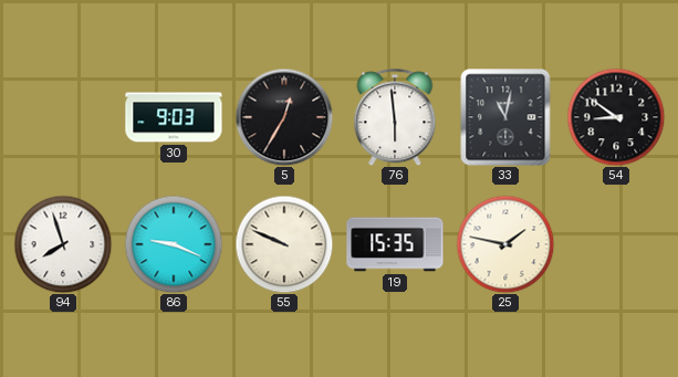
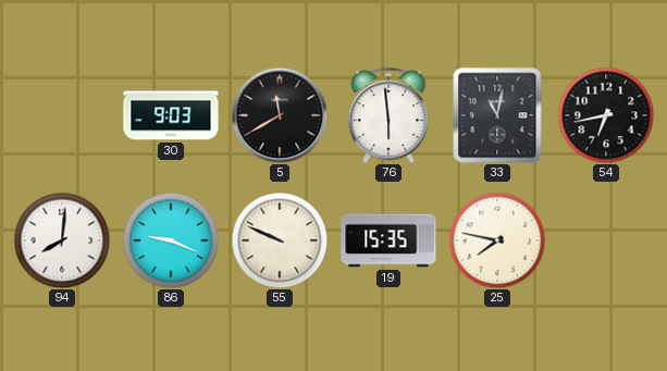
5: 12:35 -> 11:40 (280, 115)
54: 8:51 -> 6:43 (606, 115)
94: 7:57 -> 8:01 (62, 240)
25: 1:47 -> 7:47 (497, 240)
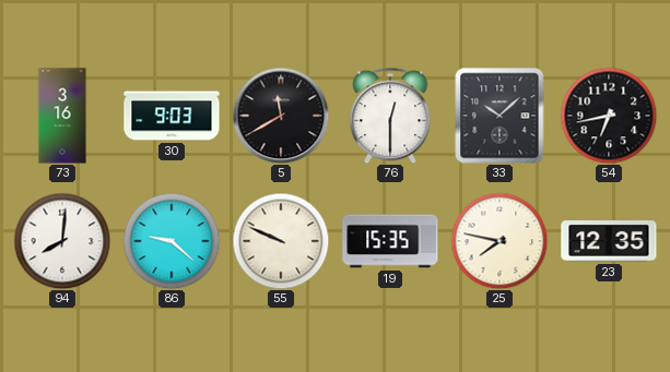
73: none -> 3:16 (62, 116)
76: 5:59 -> 12:30 (390, 116)
33: 11:02 -> 10:08 (499, 116)
86: 9:19 -> 9:22 (172, 241)
23: none -> 12:35 (609, 242)
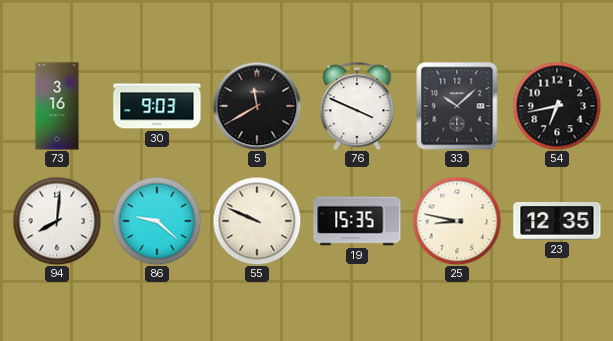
76: 12:30 -> 3:49 (357, 106)
25: 7:47 -> 8:47 (457, 221)
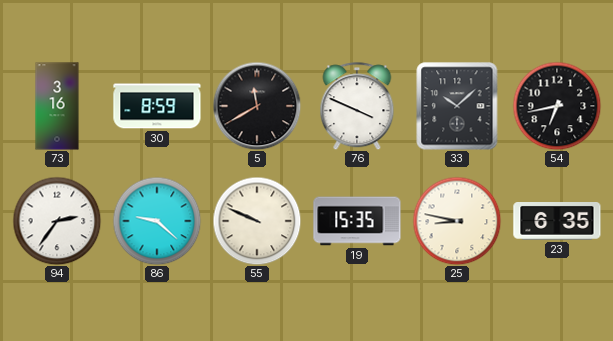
30: 9:03 -> 8:59 (157, 106)
94: 8:01 -> 2:36 (57, 221)
23: 12:35 -> 6:35 (557, 222)
